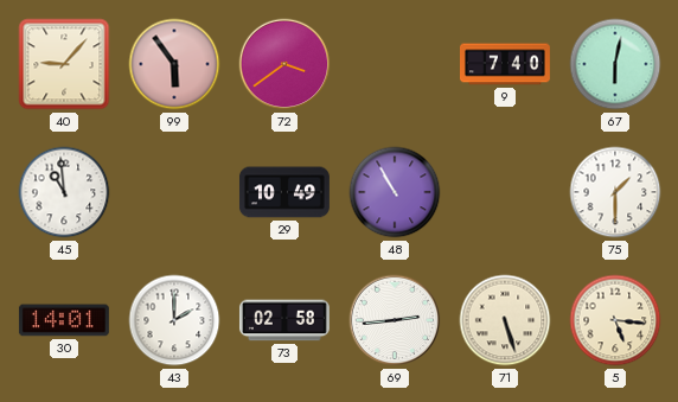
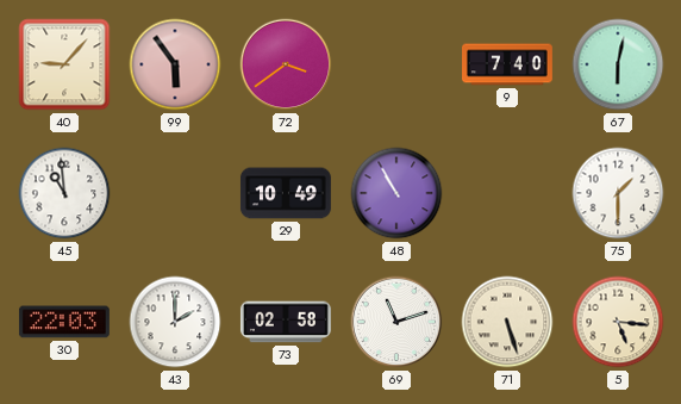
30: 14:01 -> 22:03 (64, 322)
69: 2:44 -> 11:12 (396, 322)
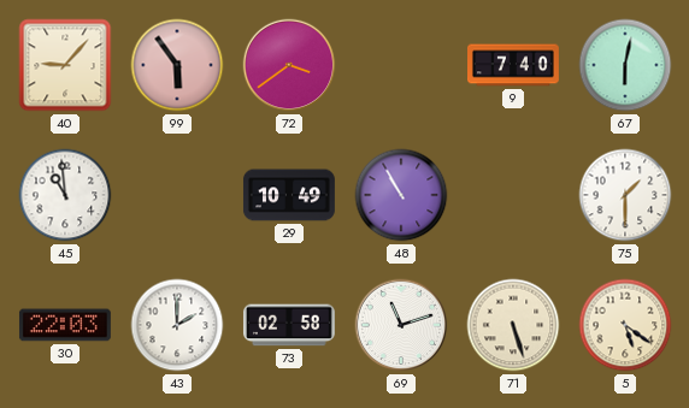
5: 5:16 -> 5:21 (625, 325)
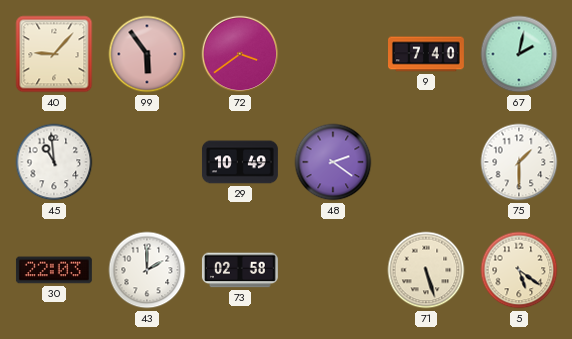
67: 6:02 -> 2:02 (519, 54)
48: 10:55 -> 2:21 (333, 162)
69: 11:12 -> none (401, 325)
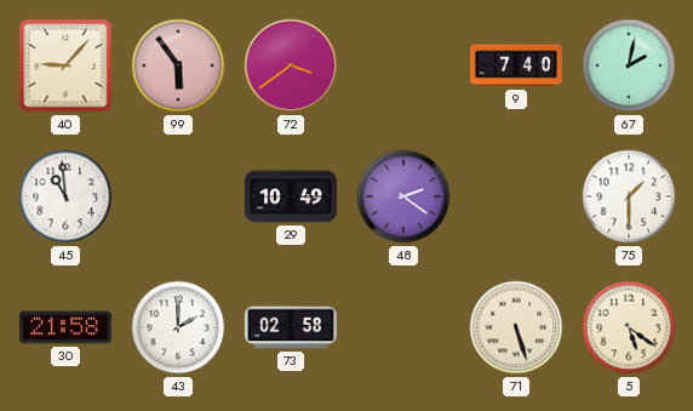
30: 22:03 -> 21:58 (65, 327)
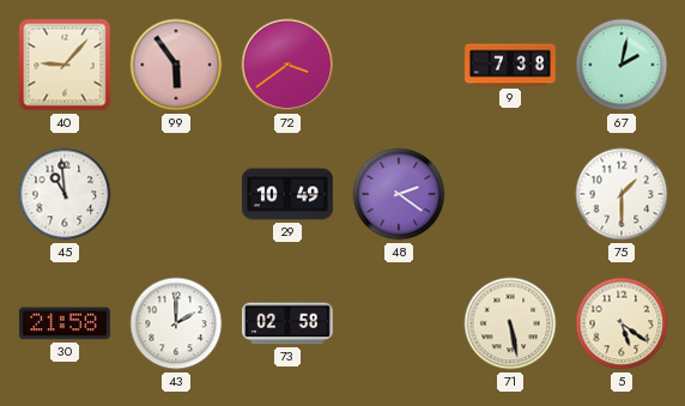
9: 7:40 -> 7:38 (511, 65)
71: 5:27 -> 5:28 (510, 323)
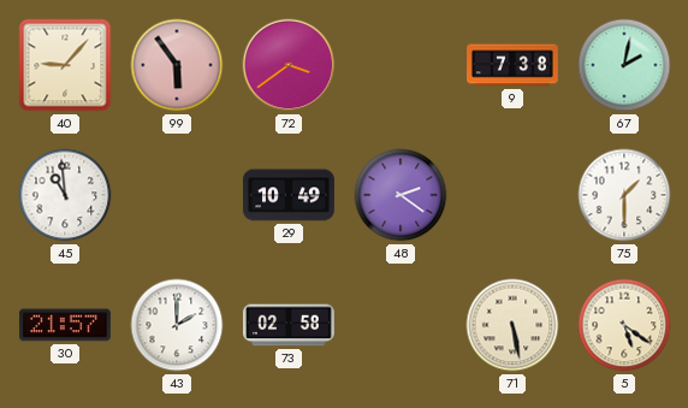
30: 21:58 -> 21:57 (65, 325)
